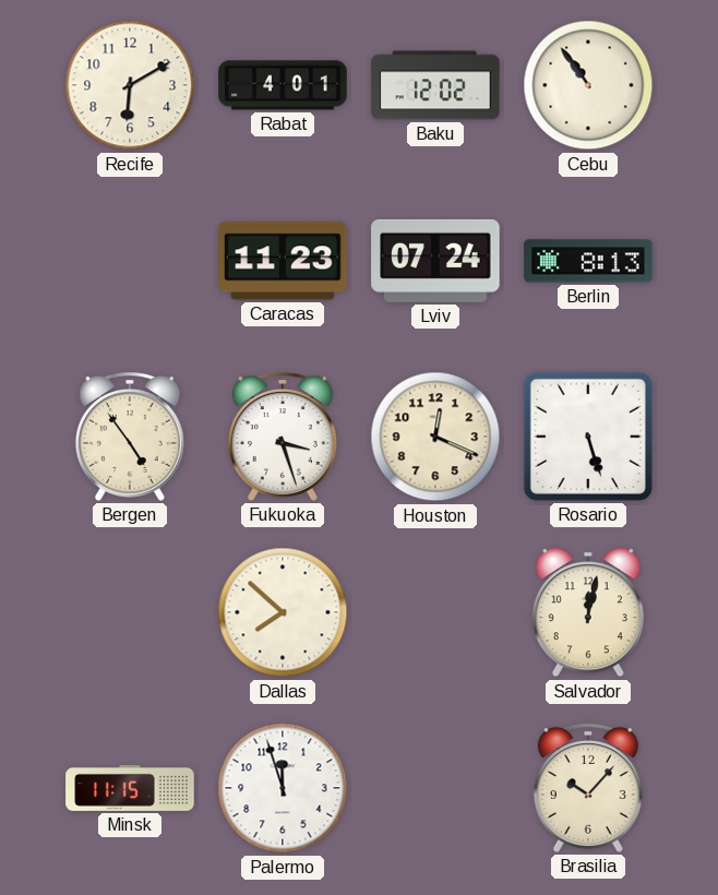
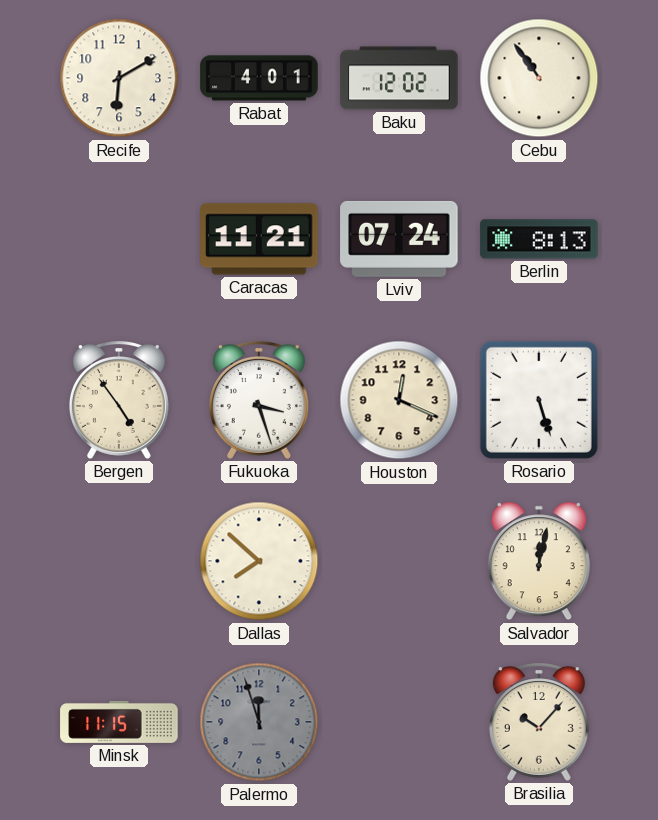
Caracas: 11:23 -> 11:21 (259, 239)
Palermo dial: white -> grey (259, 722)
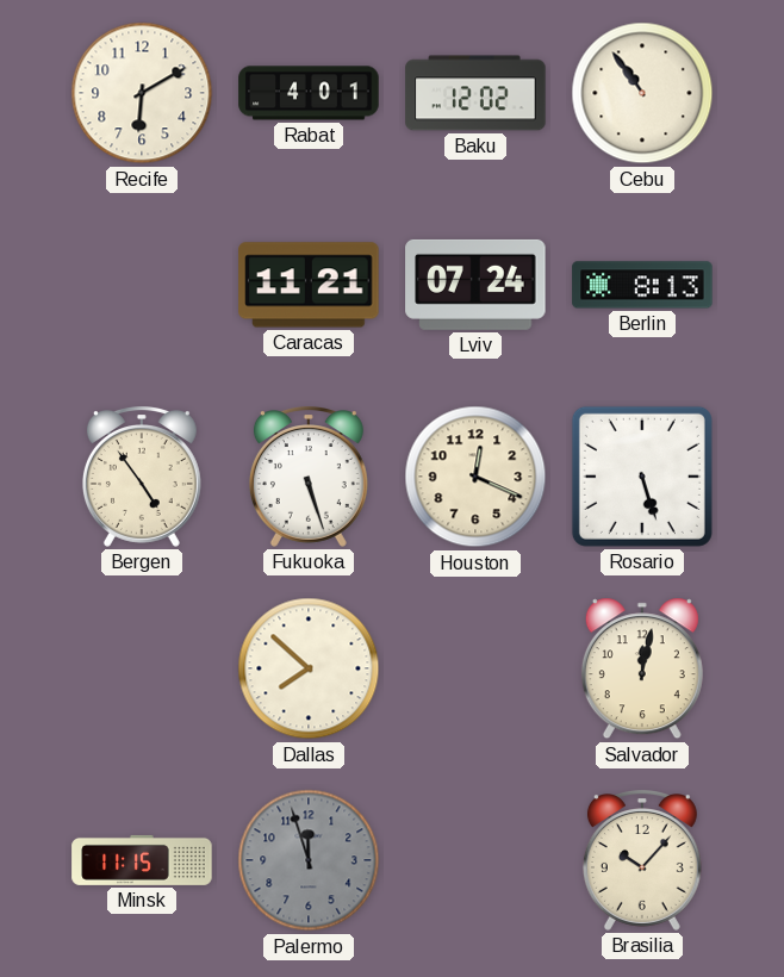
Fukuoka: 3:27 -> 5:27 (309, 478)
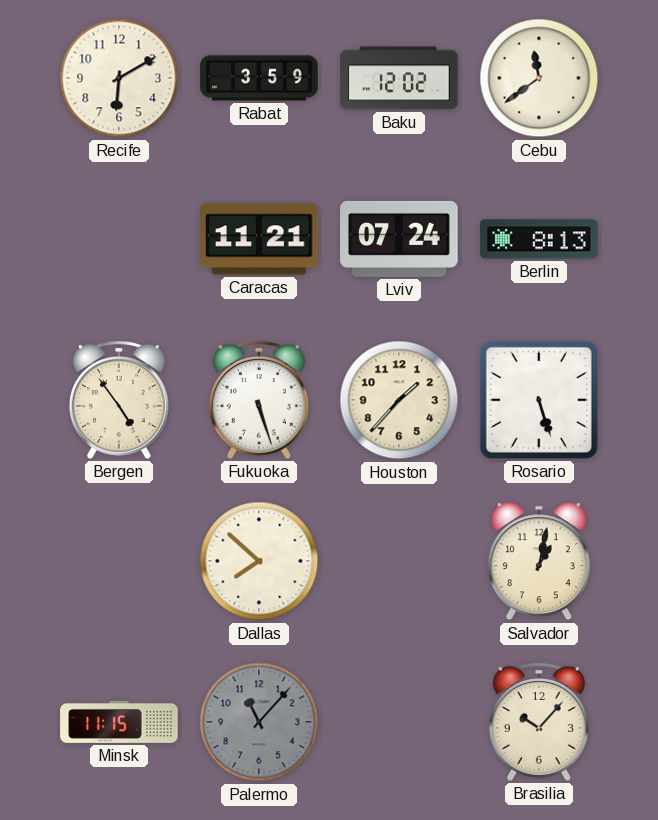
Rabat: 4:01 -> 3:59 (259, 78)
Cebu: 10:54 -> 11:39 (539, 78)
Houston: 12:19 -> 1:37 (399, 400)
Salvador: 12:02 -> 1:02 (539, 561)
Palermo: 11:57 -> 11:07 (259, 722)
